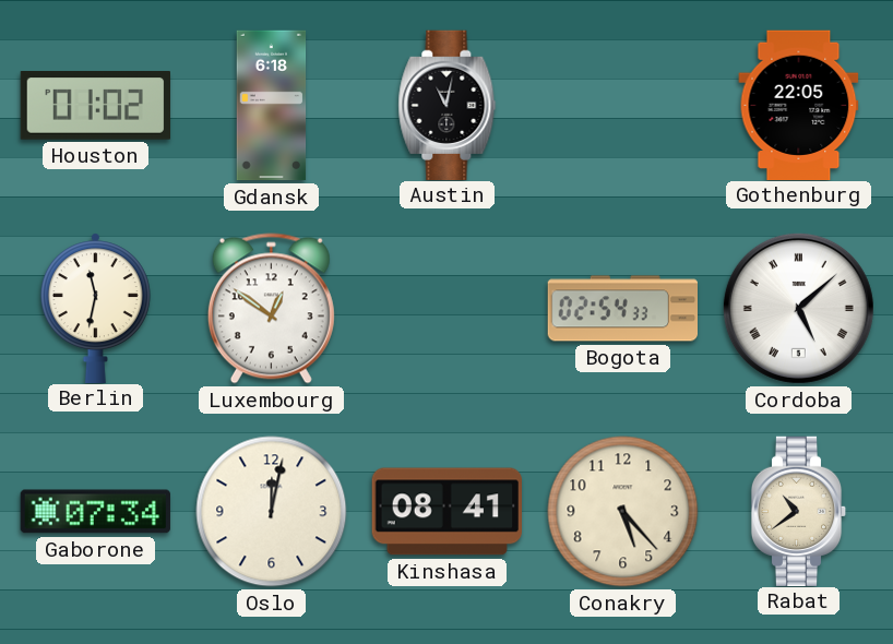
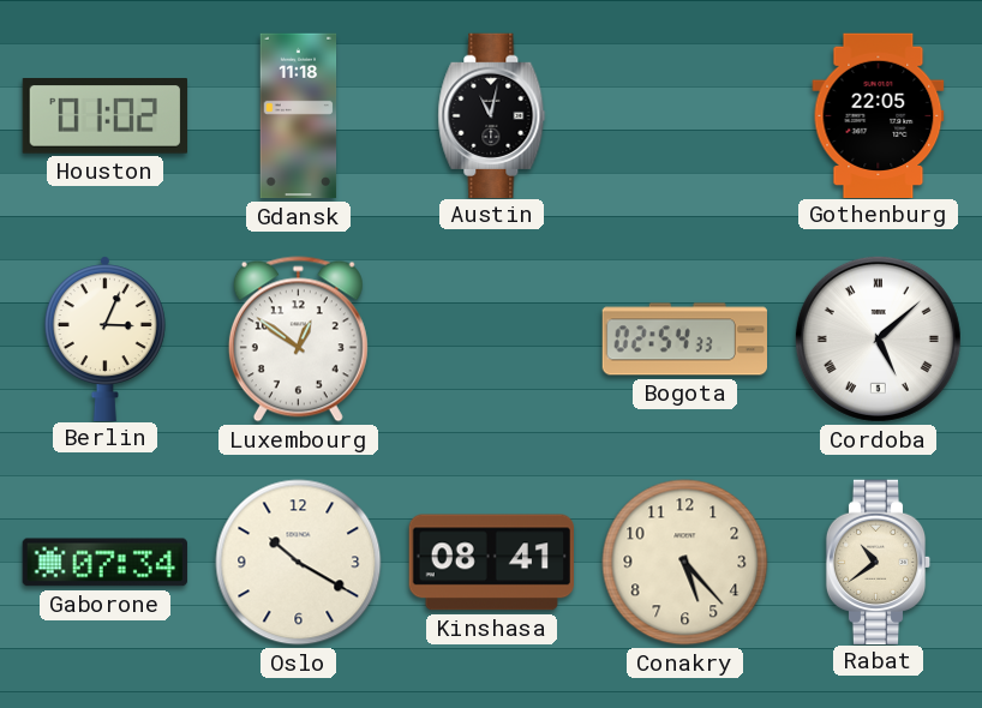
Gdansk: 6:18 -> 11:18 (299, 116)
Berlin: 11:32 -> 3:04 (104, 338)
Oslo: 12:02 -> 10:20 (299, 563)
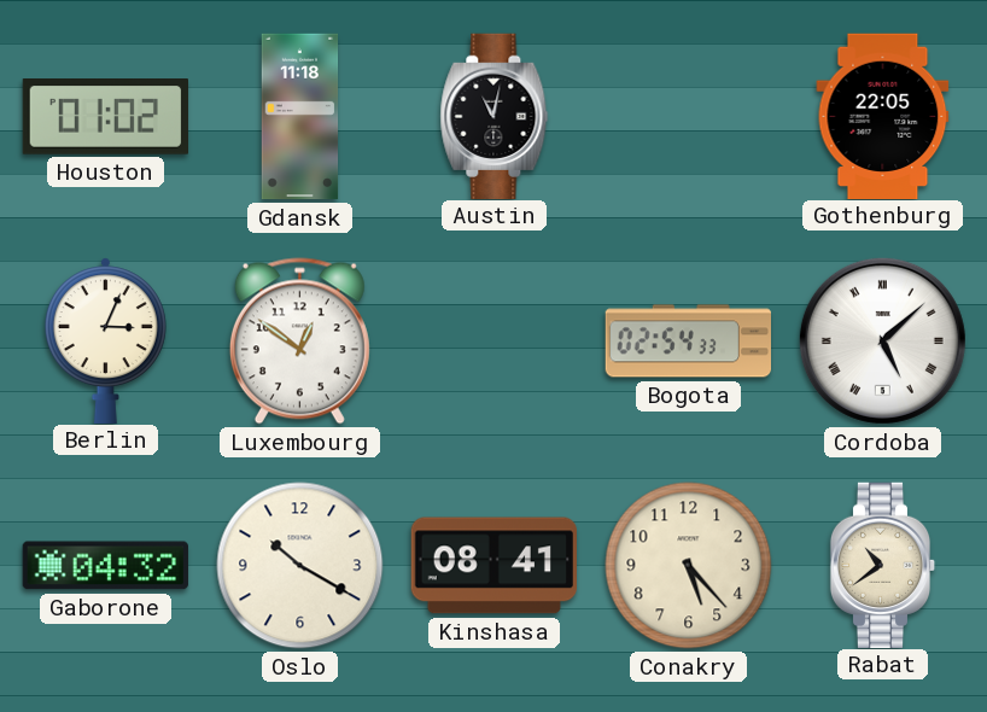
Gaborone: 07:34 -> 04:32 (105, 566)
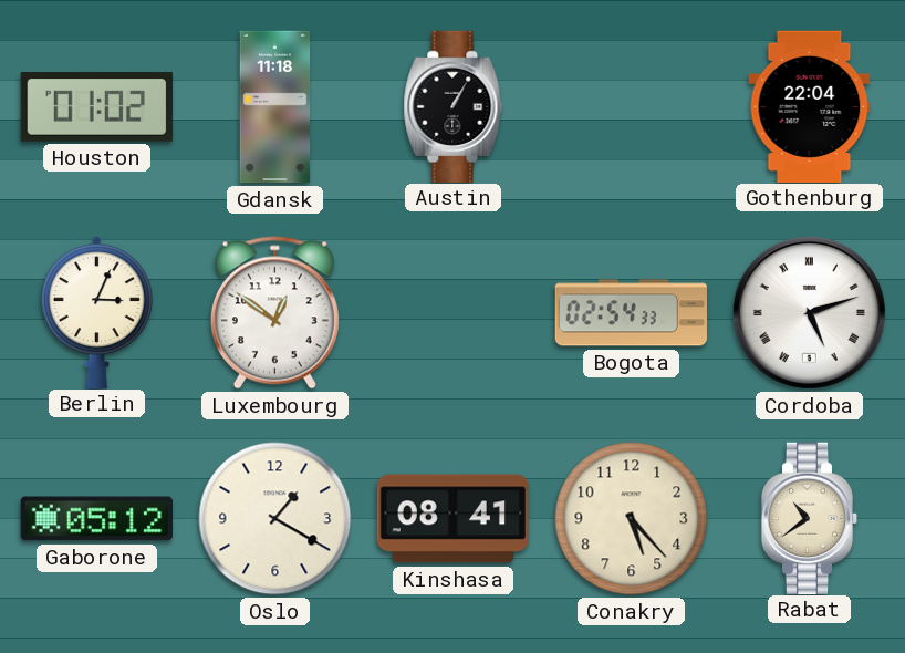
Austin: 11:02 -> 1:05 (454, 106)
Gothenburg: 22:05 -> 22:04 (810, 106)
Cordoba: 5:08 -> 5:12 (809, 312)
Gaborone: 04:32 -> 05:12 (96, 519)
Oslo: 10:20 -> 1:20 (275, 519)
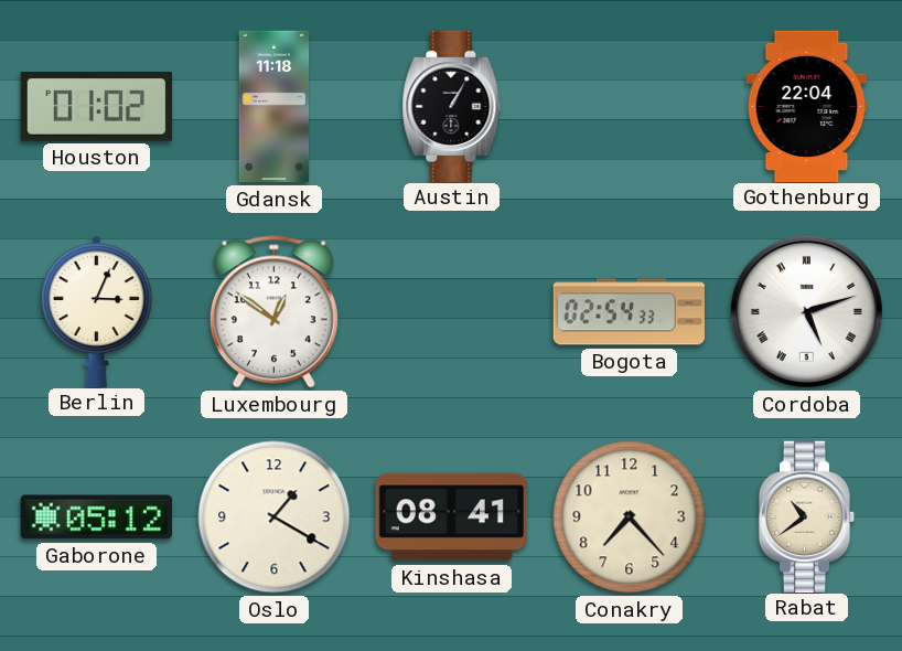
Conakry: 5:23 -> 7:23 (630, 517)
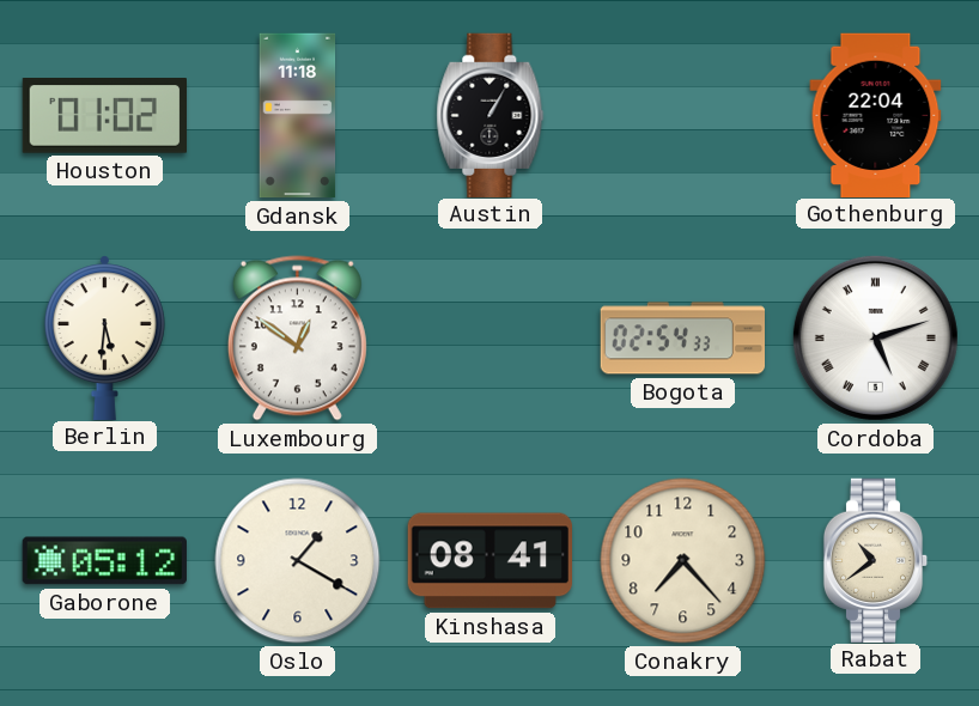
Berlin: 3:04 -> 5:31 (104, 337)
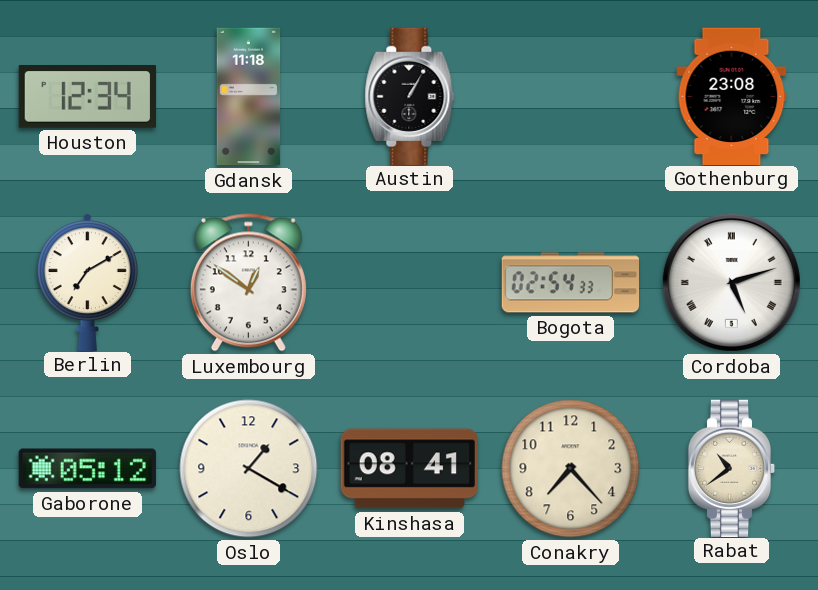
Houston: 01:02 -> 12:34 (87, 97)
Gothenburg: 22:04 -> 23:08 (732, 96)
Berlin: 5:31 -> 7:10 (87, 282)
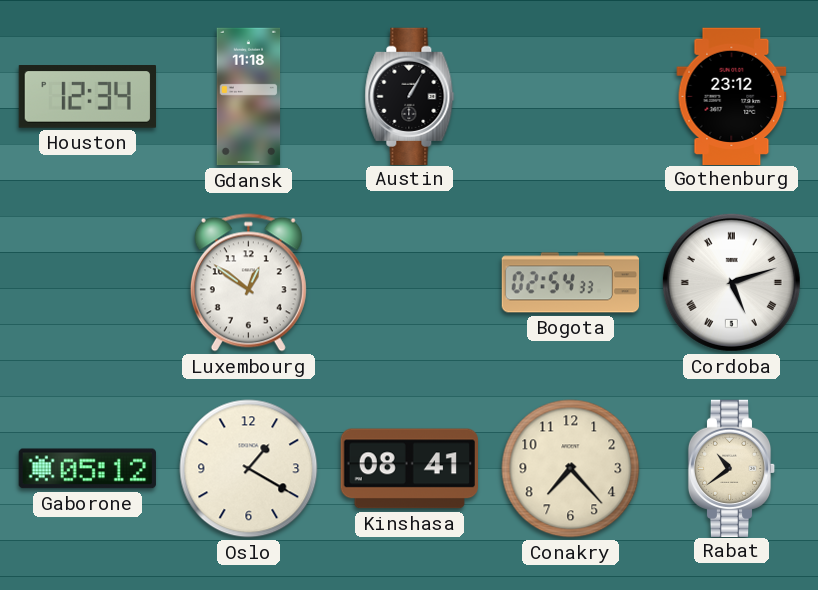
Gothenburg: 23:08 -> 23:12 (732, 96)
Berlin: 7:10 -> none (87, 282)
